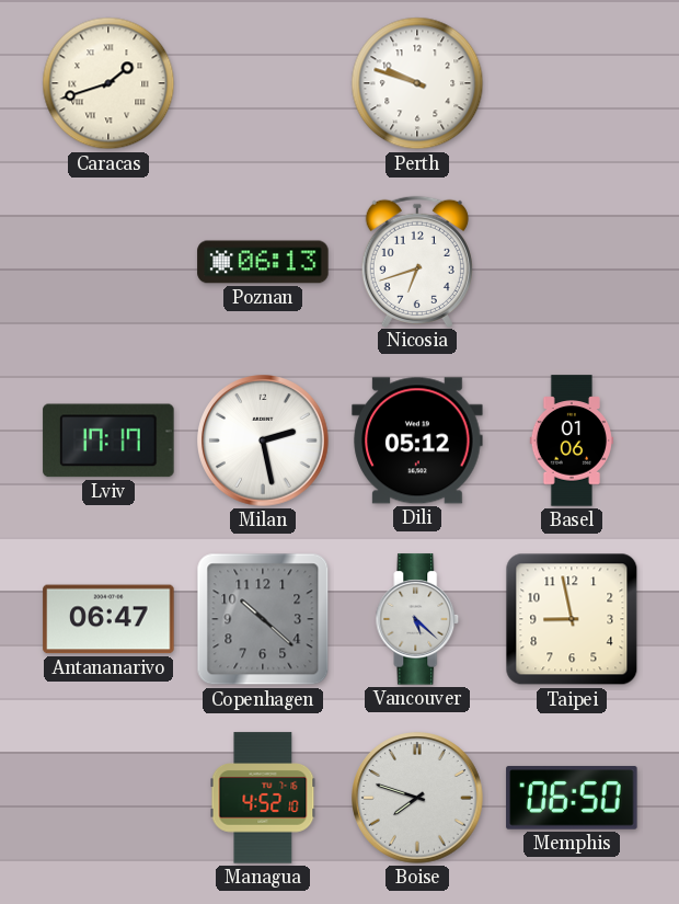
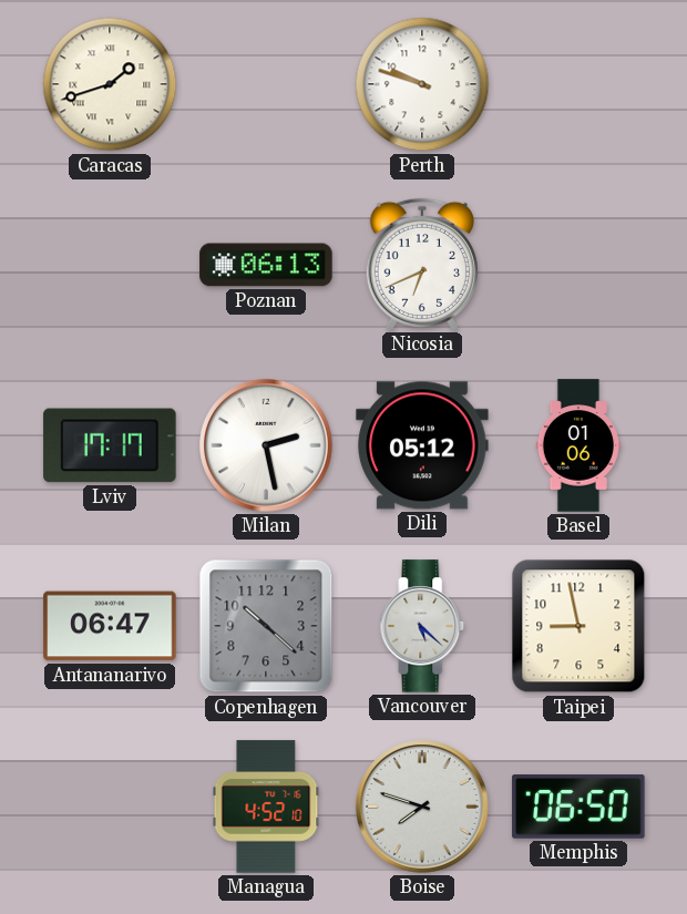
Nicosia: 6:42 -> 6:41 (422, 264)
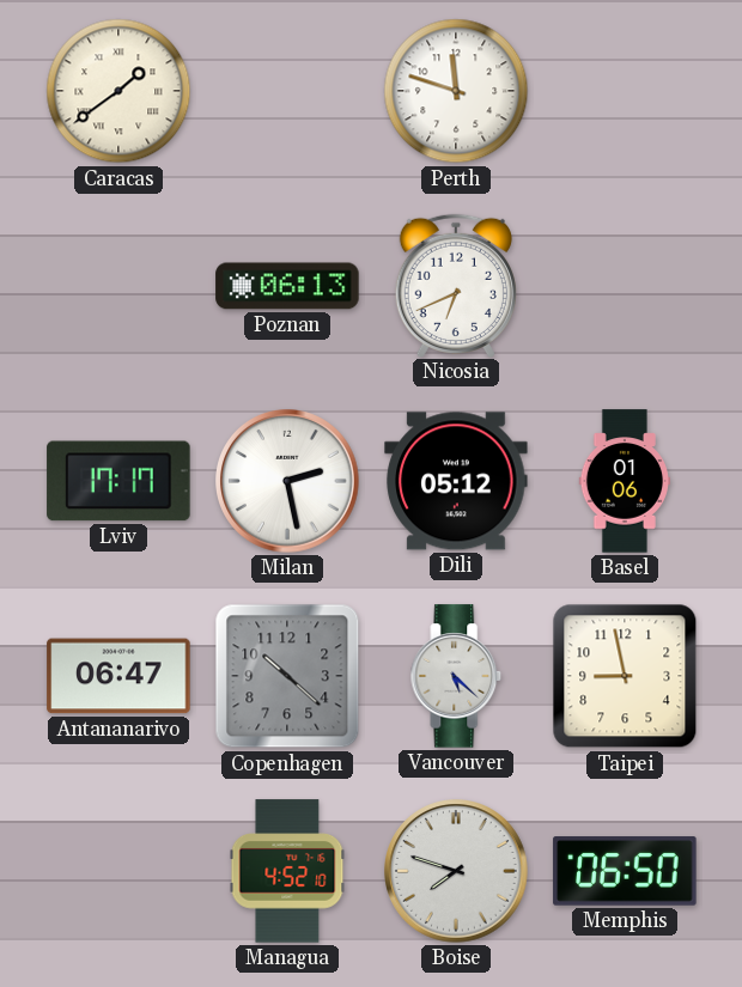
Caracas: 1:42 -> 1:39 (118, 91)
Perth: 9:48 -> 11:48 (456, 91)
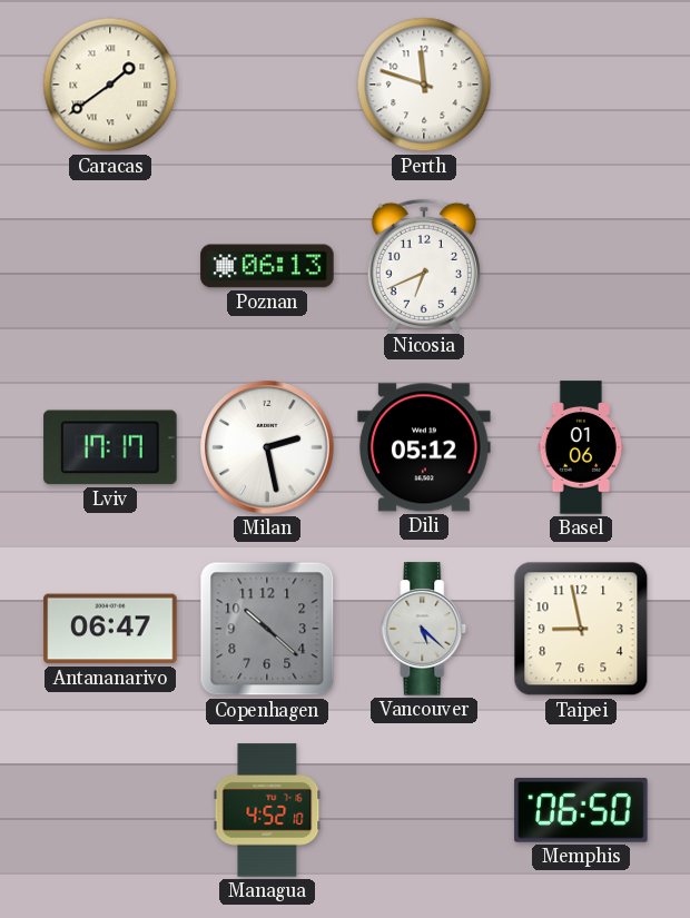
Boise: 7:48 -> none (456, 872)
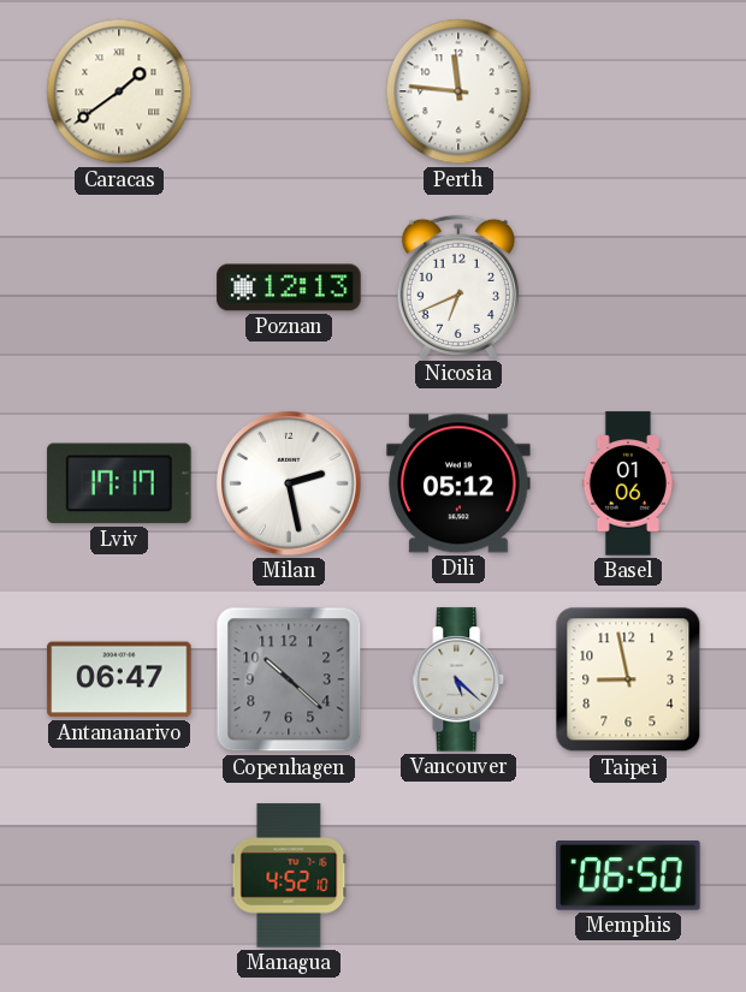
Perth: 11:48 -> 11:46 (458, 91)
Poznan: 06:13 -> 12:13 (289, 287)
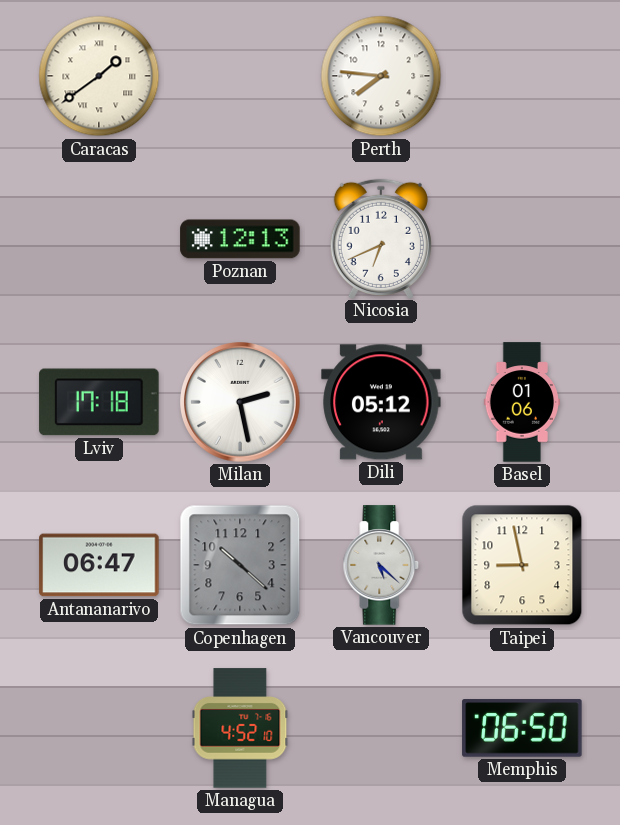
Perth: 11:46 -> 7:46 (381, 76)
Lviv: 17:17 -> 17:18 (99, 402)
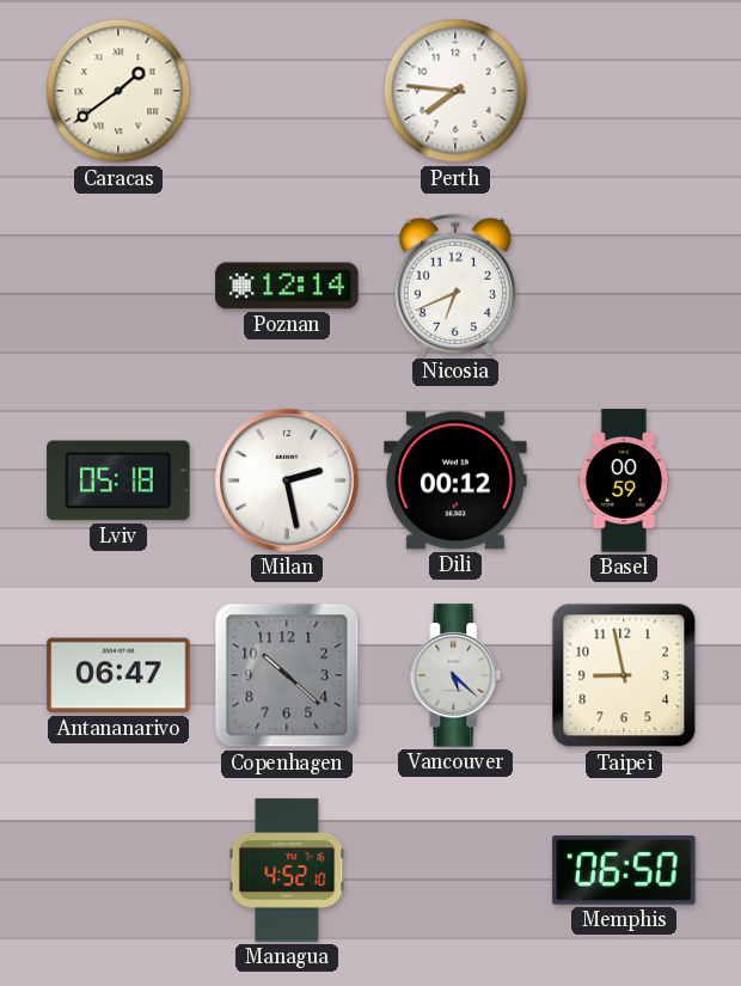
Poznan: 12:13 -> 12:14 (287, 286)
Lviv: 17:18 -> 05:18 (118, 480)
Dili: 05:12 -> 00:12 (455, 480)
Basel: 01:06 -> 00:59 (624, 480)
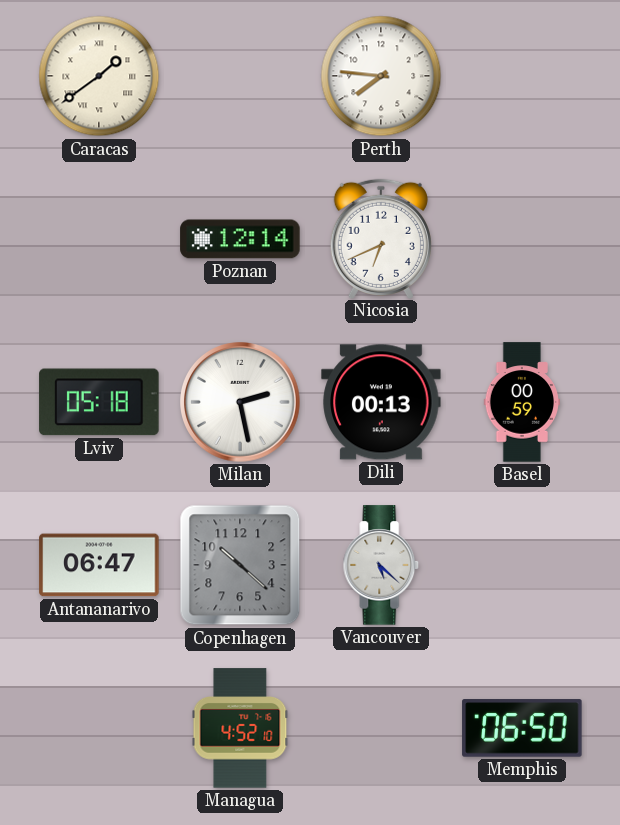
Dili: 00:12 -> 00:13 (381, 402)
Taipei: 8:58 -> none (624, 675)
